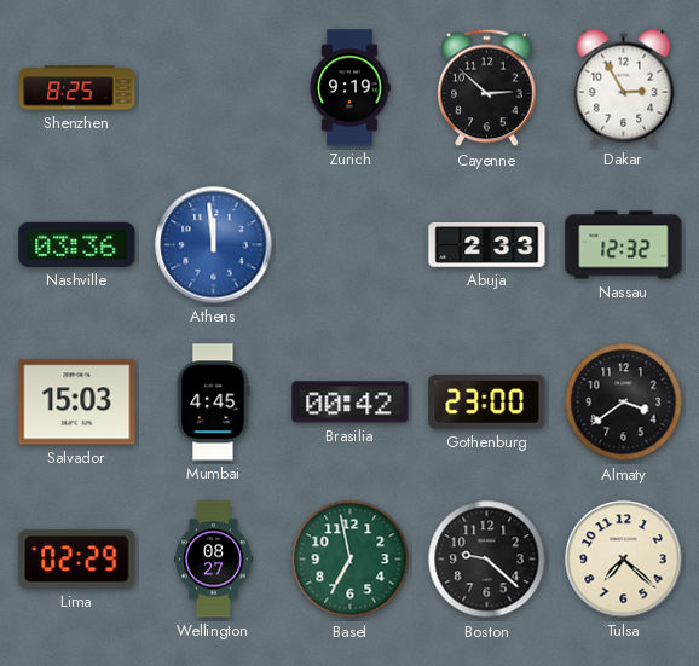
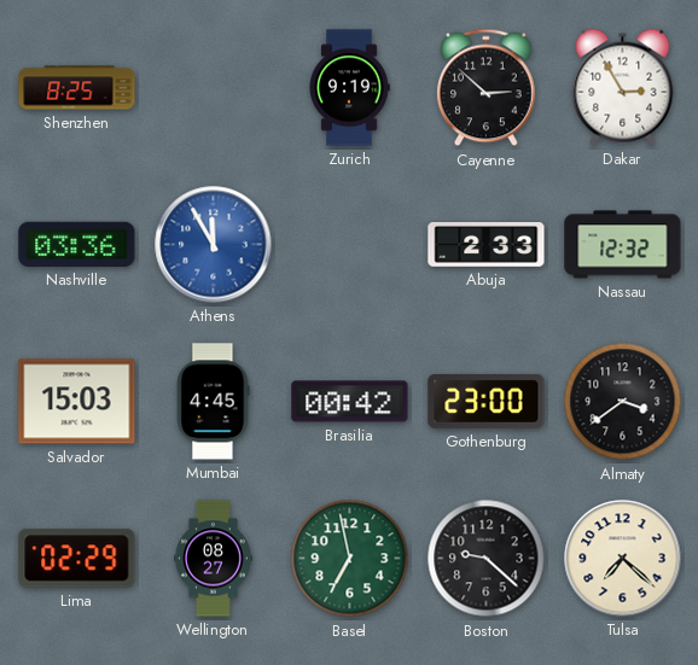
Athens: 11:59 -> 11:55 (214, 245)
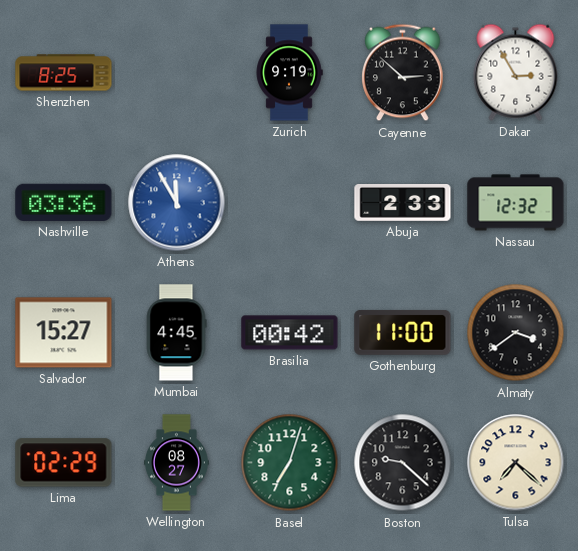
Salvador: 15:03 -> 15:27 (64, 333)
Gothenburg: 23:00 -> 11:00 (403, 332)
Basel: 6:58 -> 7:03 (290, 463)
